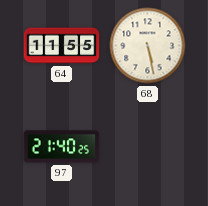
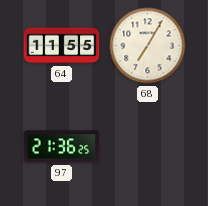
68: 5:28 -> 7:05 (148, 46)
97: 21:40 -> 21:36 (62, 147)
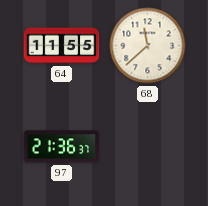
68: 7:05 -> 11:38 (148, 46)
97: 21:36:25 -> 21:36:37 (62, 147)
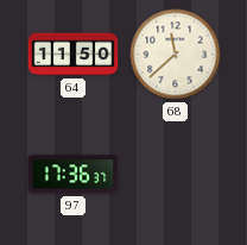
64: 11:55 -> 11:50 (74, 55)
97: 21:36 -> 17:36 (74, 175)
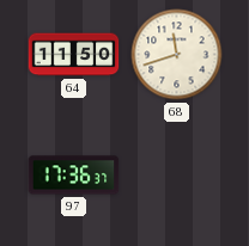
68: 11:38 -> 11:42 (177, 55)
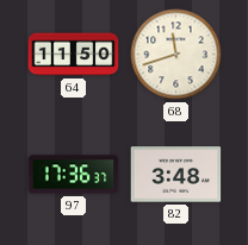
82: none -> 3:48 (176, 175)
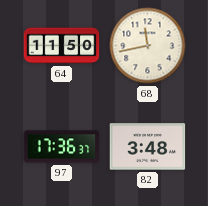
68: 11:42 -> 11:43 (148, 46)
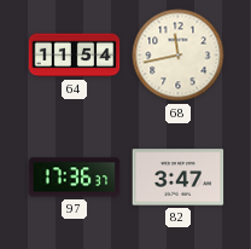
64: 11:50 -> 11:54 (75, 56)
82: 3:48 -> 3:47 (179, 178)
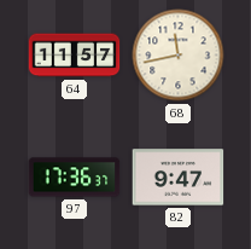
64: 11:54 -> 11:57 (75, 56)
82: 3:47 -> 9:47 (179, 178)
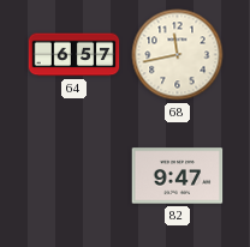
64: 11:57 -> 6:57 (75, 55)
97: 17:36 -> none (75, 178)
